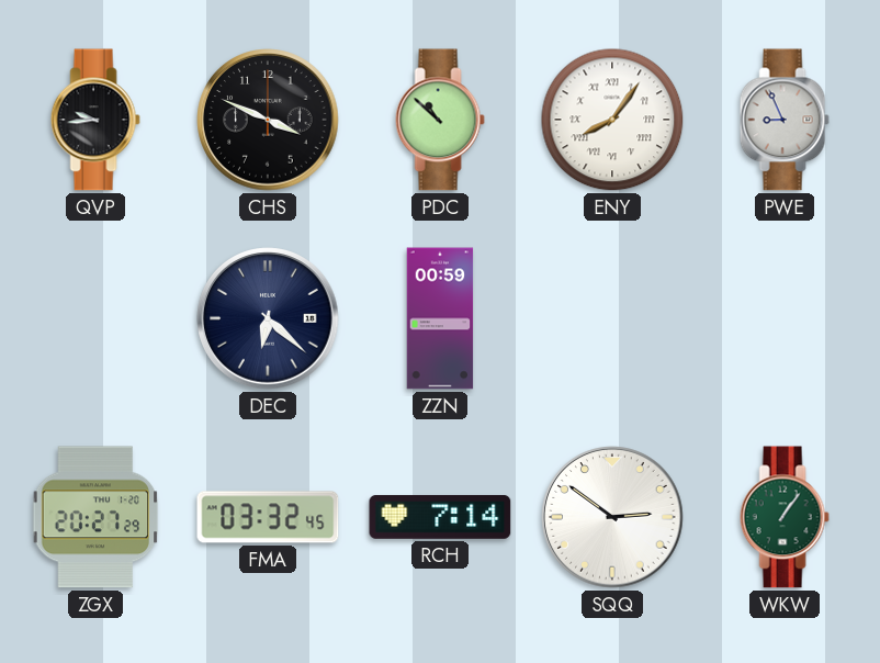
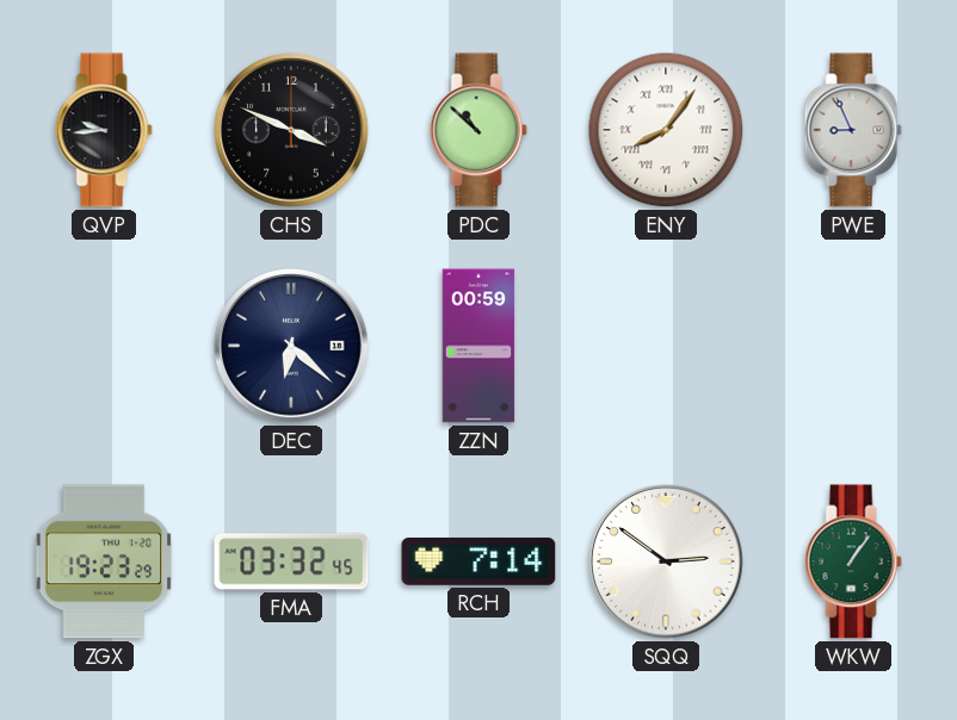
ZGX: 20:27 -> 19:23 (104, 561)
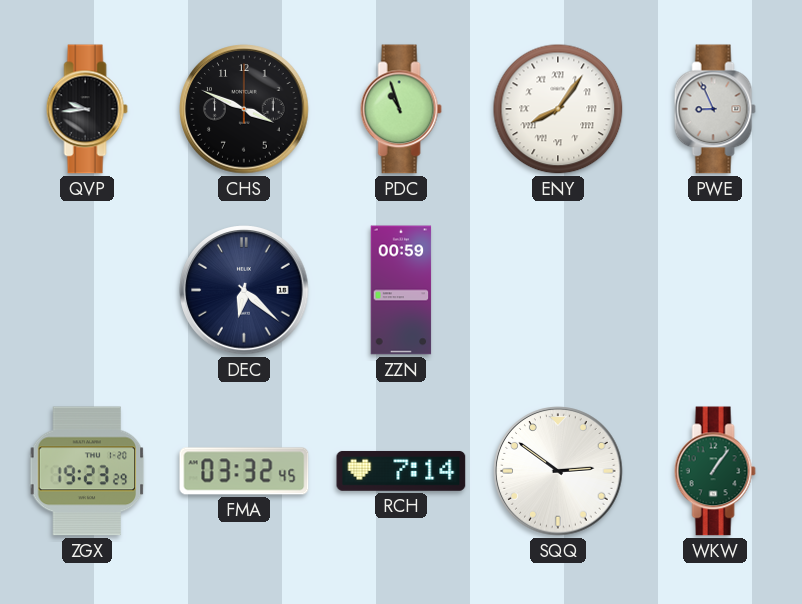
PDC: 10:52 -> 10:57 (401, 109)
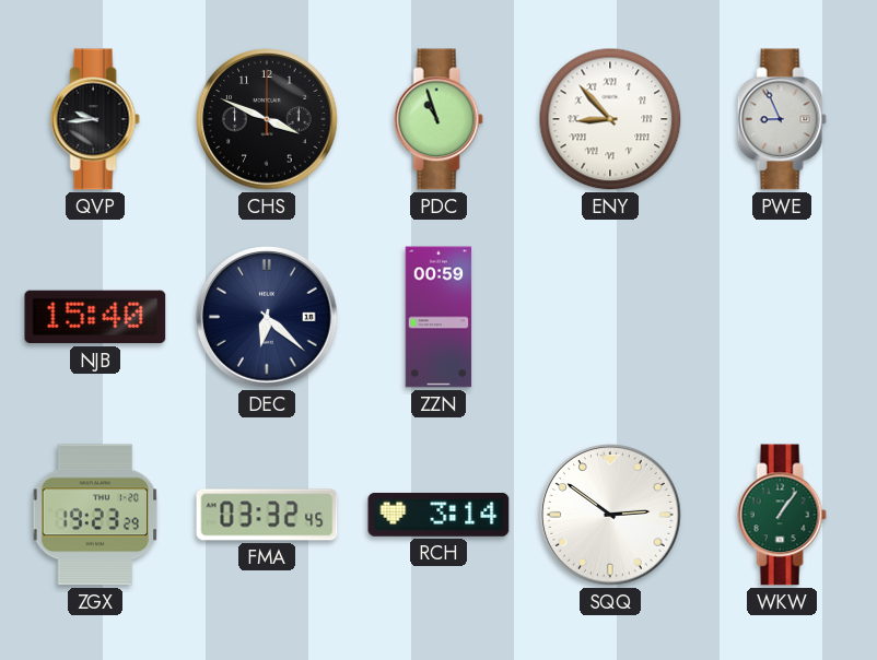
ENY: 8:06 -> 8:53 (610, 119)
NJB: none -> 15:40 (95, 317)
RCH: 7:14 -> 3:14 (438, 515)
